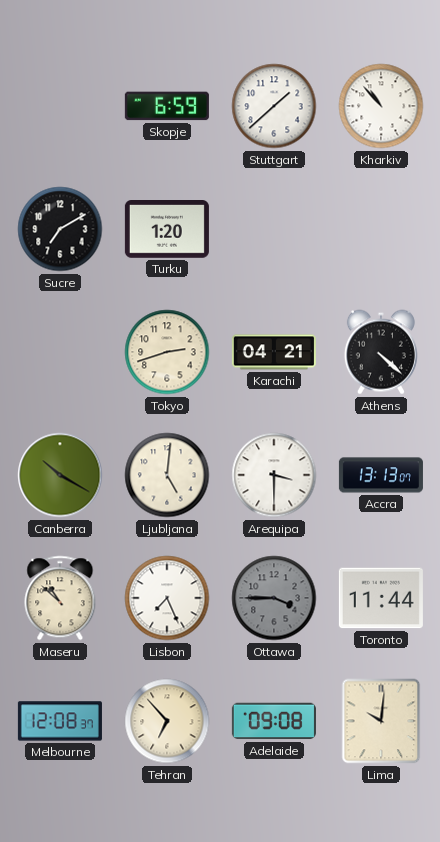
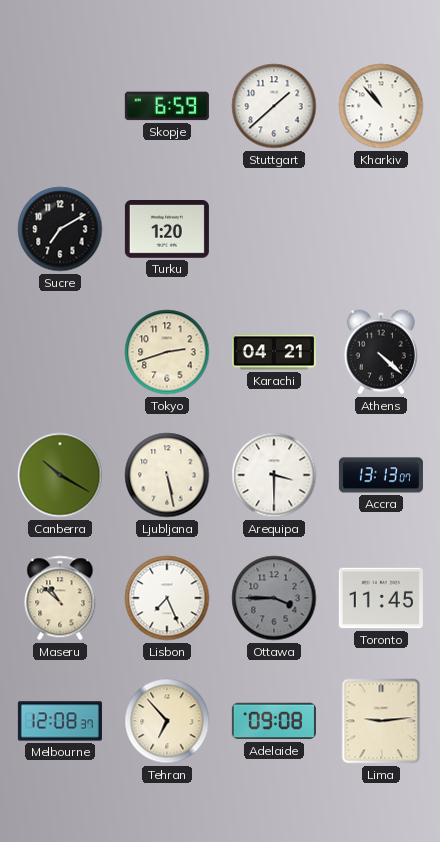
Ljubljana: 5:01 -> 5:28 (167, 475)
Toronto: 11:44 -> 11:45 (381, 598)
Lima: 10:01 -> 9:14 (381, 721)
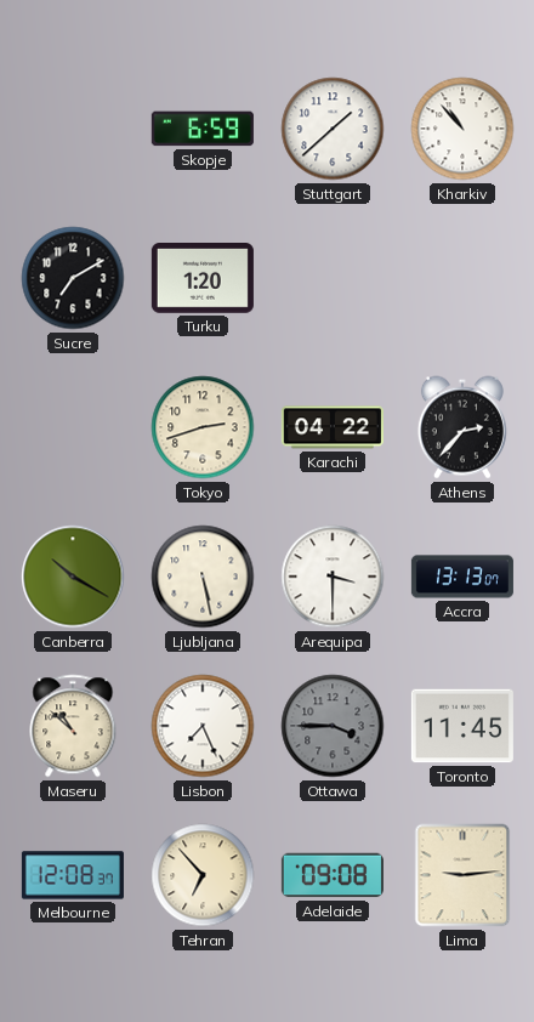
Karachi: 04:21 -> 04:22 (333, 427)
Athens: 4:22 -> 2:37 (462, 427)
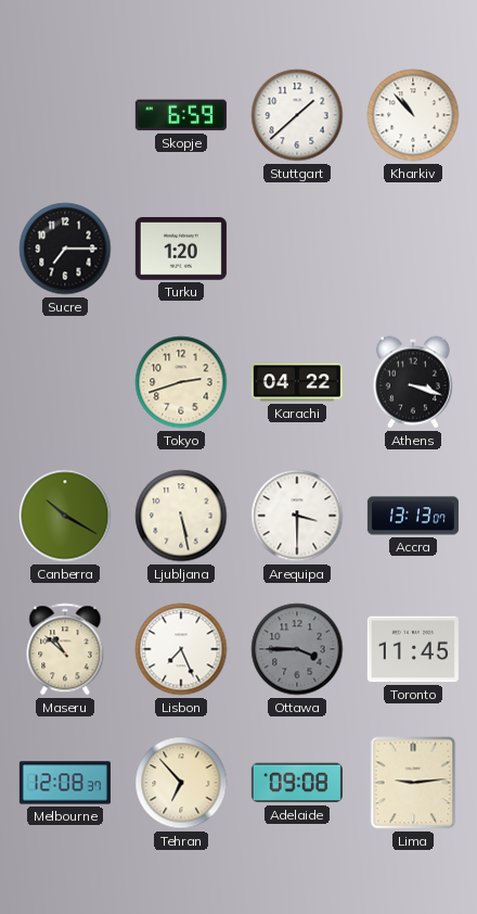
Sucre: 7:10 -> 7:15 (65, 249)
Athens: 2:37 -> 3:18 (413, 382)
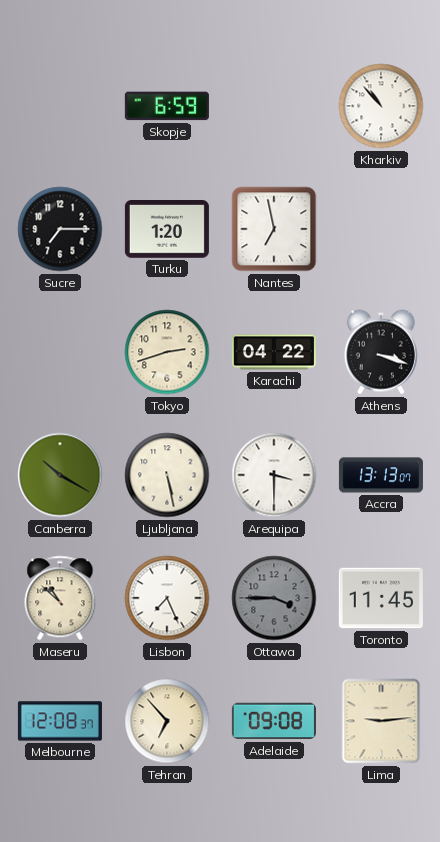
Stuttgart: 1:38 -> none (297, 115)
Nantes: none -> 6:58 (274, 229)
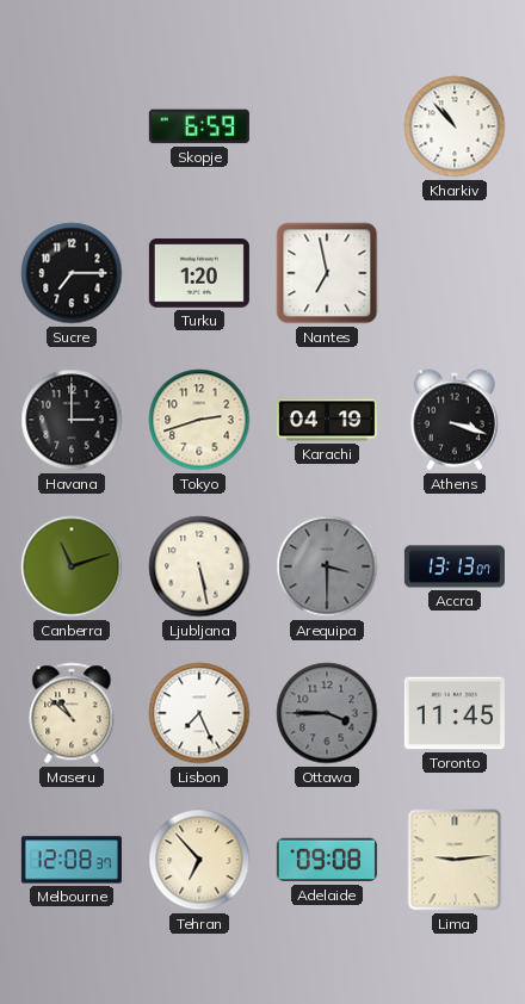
Havana: none -> 3:00 (72, 420)
Karachi: 04:22 -> 04:19 (327, 420)
Canberra: 10:20 -> 11:12 (72, 566)
Arequipa dial: white -> grey (327, 566)
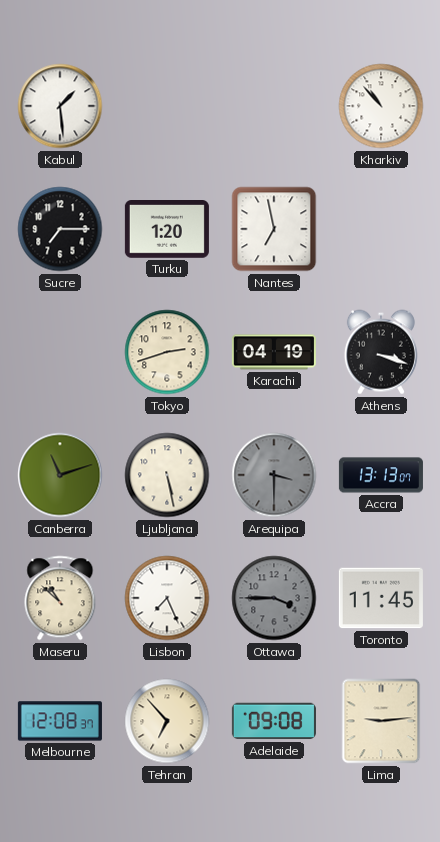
Kabul: none -> 1:29 (60, 106)
Skopje: 6:59 -> none (199, 126)
Havana: 3:00 -> none (72, 420)
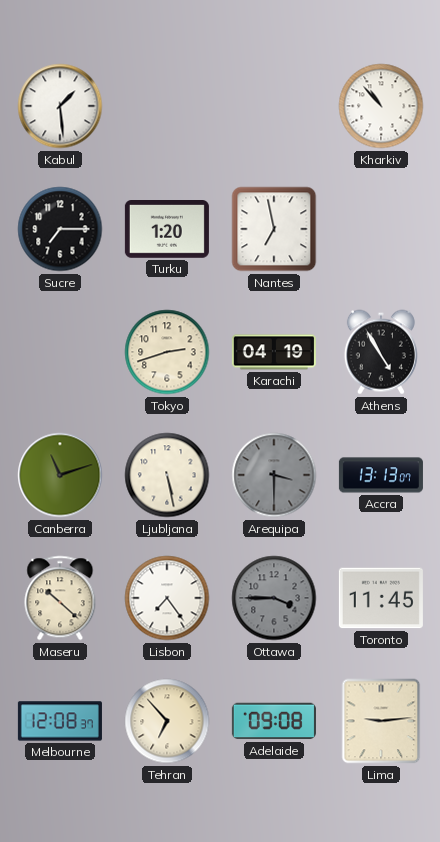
Athens: 3:18 -> 4:55 (381, 352)
Maseru: 10:52 -> 10:22 (60, 598)
Lisbon: 7:26 -> 7:24 (167, 598)
